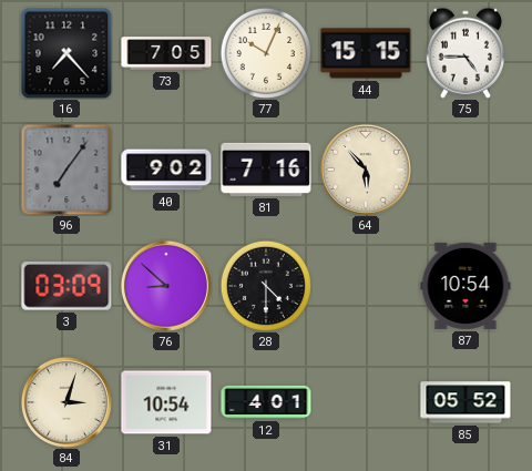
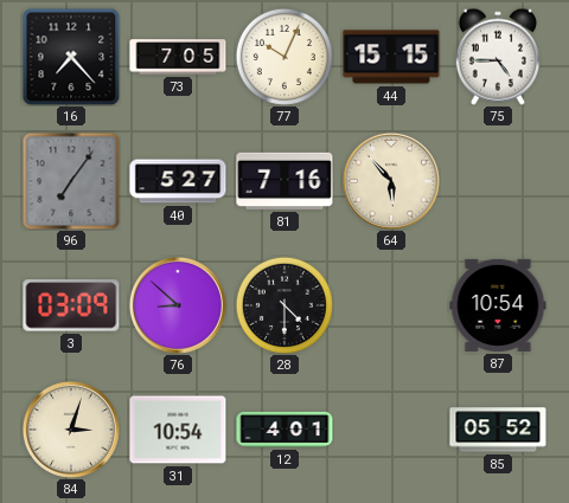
40: 9:02 -> 5:27 (178, 181)
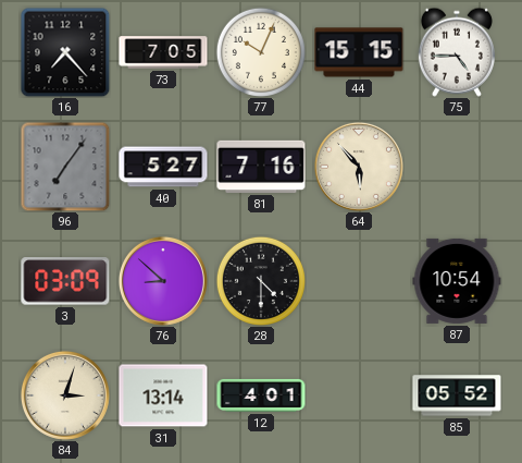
31: 10:54 -> 13:14 (163, 395)
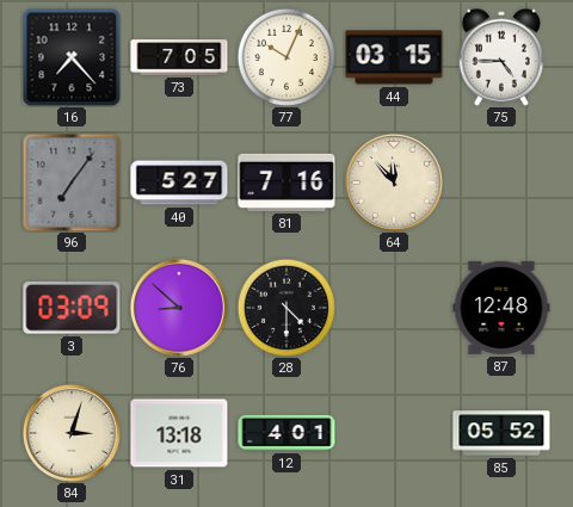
44: 15:15 -> 03:15 (394, 57)
64: 5:53 -> 11:53 (394, 183)
87: 10:54 -> 12:48 (501, 308)
31: 13:14 -> 13:18 (179, 433)
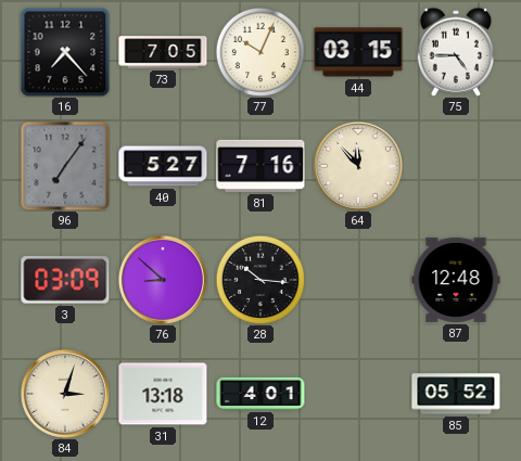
28: 4:30 -> 10:16 (260, 280)
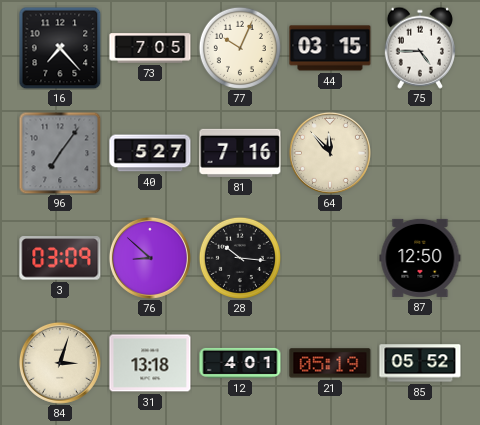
87: 12:48 -> 12:50 (420, 258)
21: none -> 05:19 (330, 363)
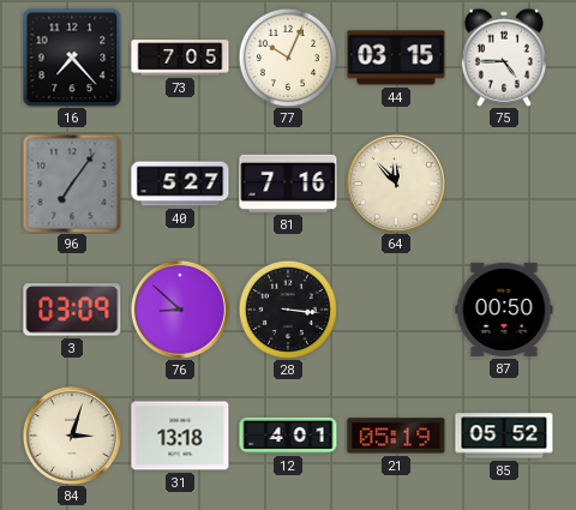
28: 10:16 -> 3:16 (288, 310)
87: 12:50 -> 00:50 (504, 310)
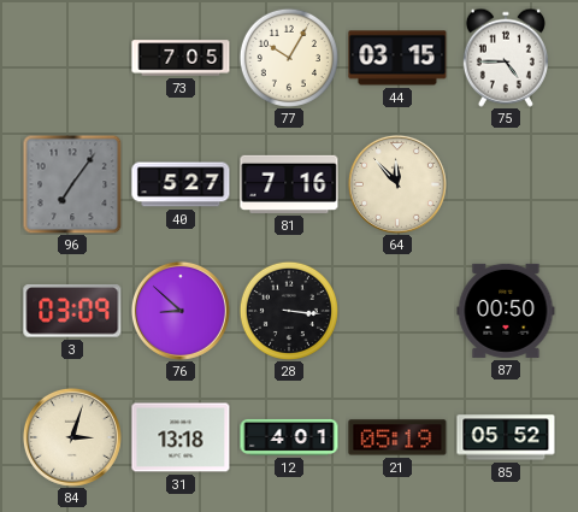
16: 7:23 -> none (72, 58)
77: 10:04 -> 10:05 (289, 58)
